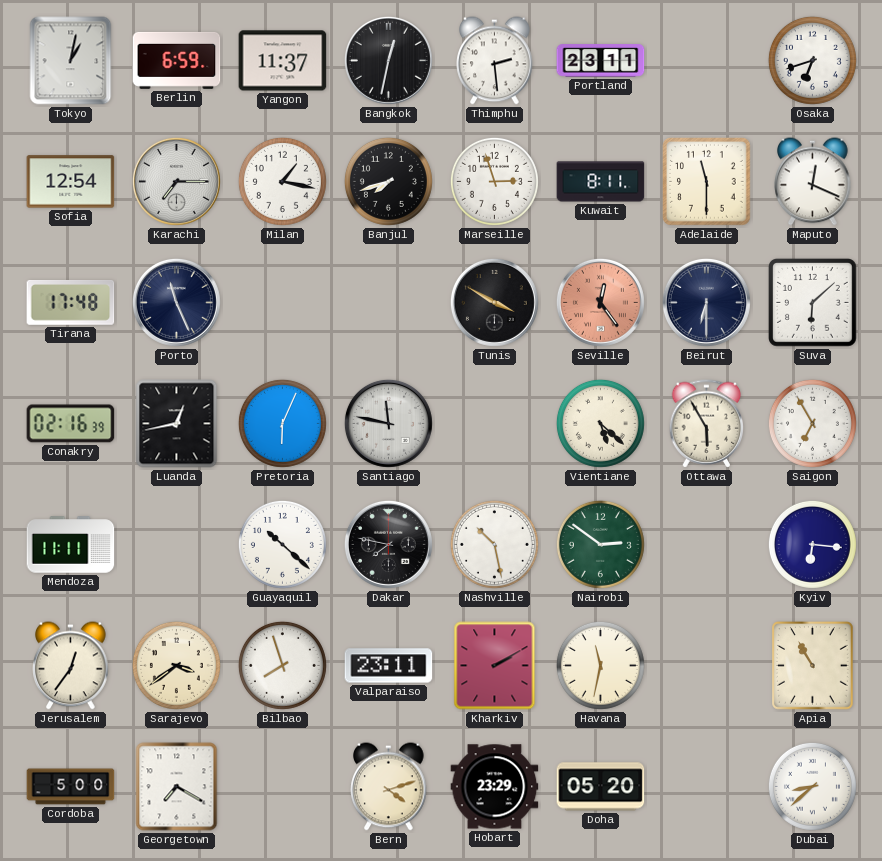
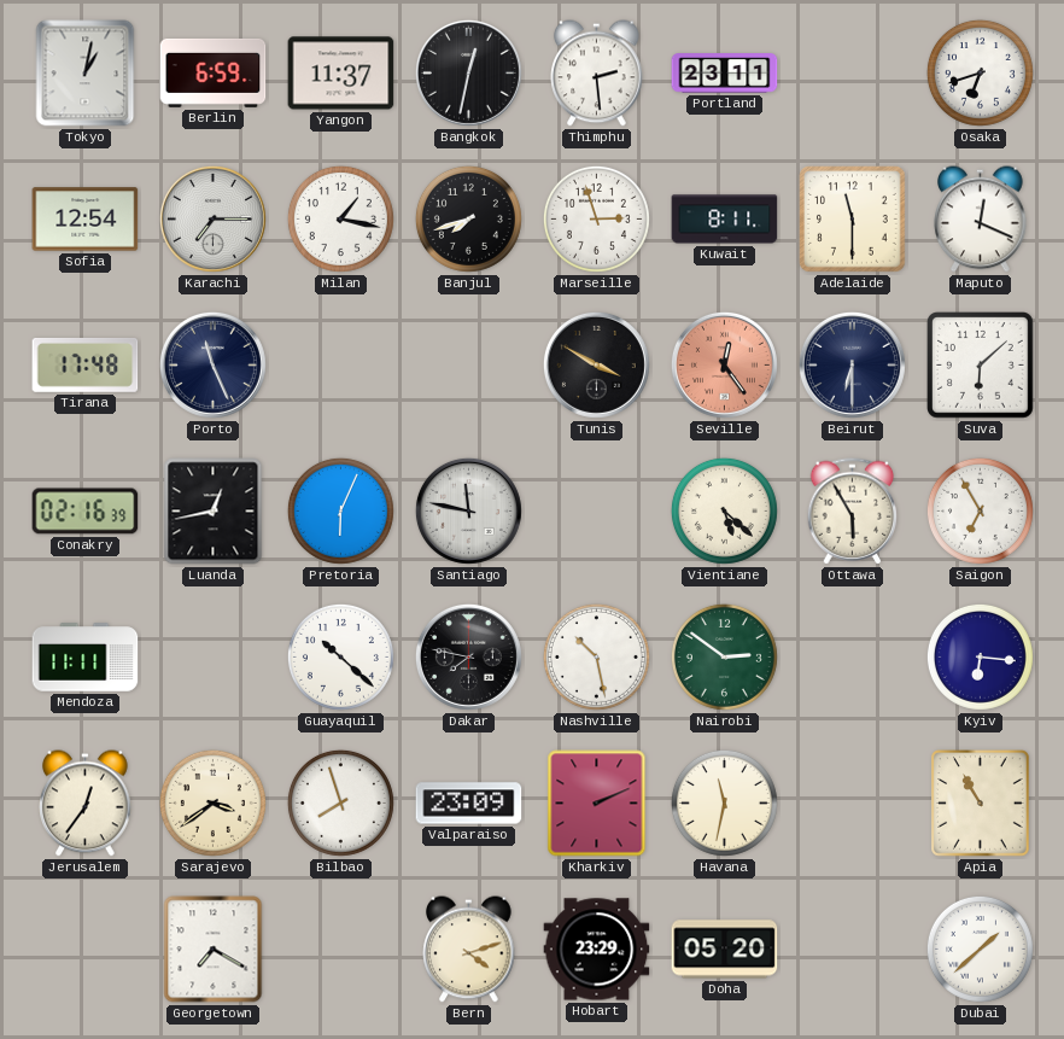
Valparaiso: 23:11 -> 23:09 (469, 804)
Kharkiv: 2:10 -> 2:11 (597, 804)
Cordoba: 5:00 -> none (71, 787)
Dubai: 8:38 -> 1:38 (980, 948)
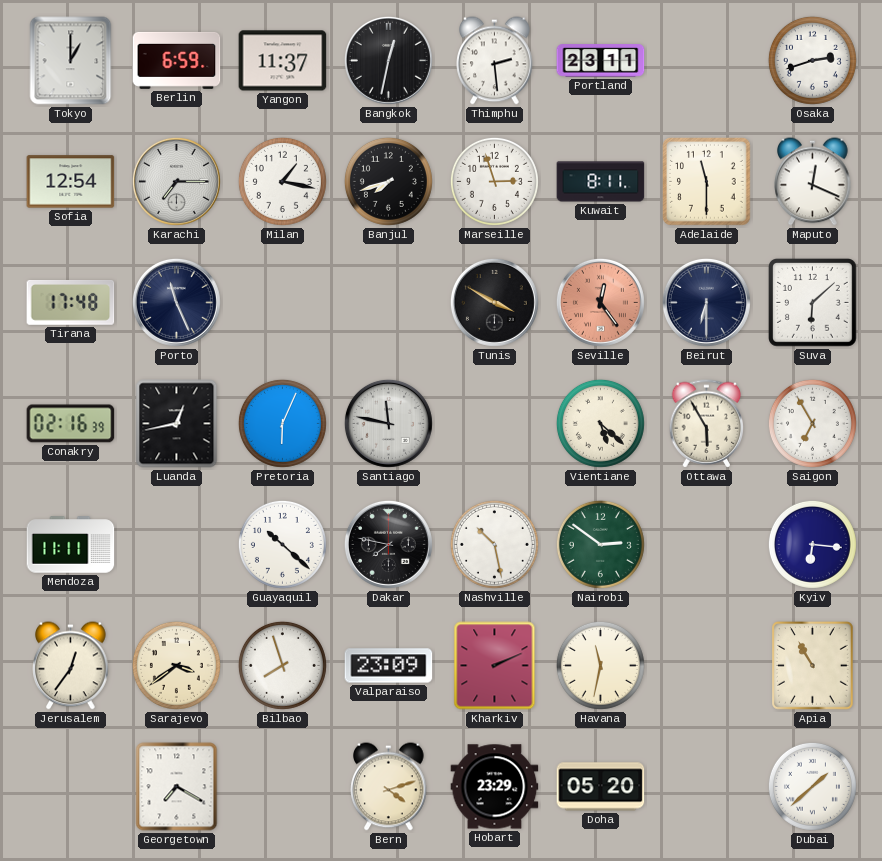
Tokyo: 1:02 -> 1:00 (71, 61)
Osaka: 6:42 -> 2:42 (812, 60)
